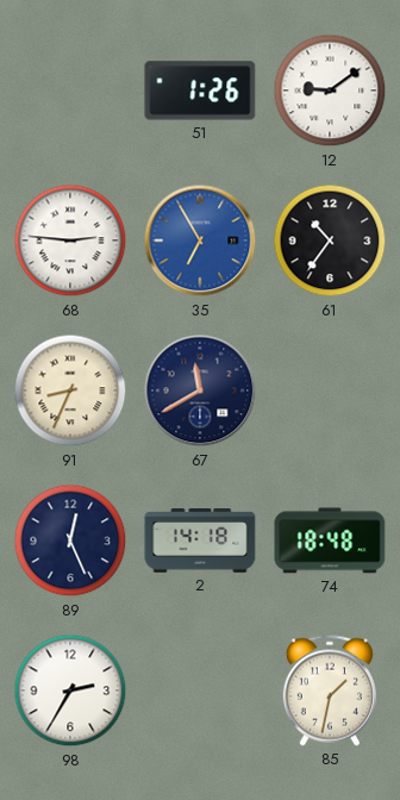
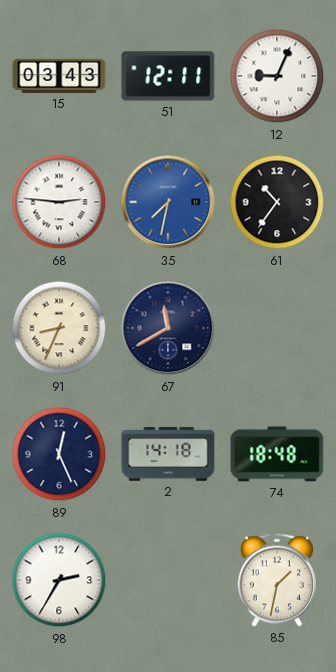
15: none -> 03:43 (59, 76)
51: 1:26 -> 12:11 (168, 76)
12: 9:09 -> 9:04 (277, 76)
35: 6:55 -> 7:32 (168, 202)
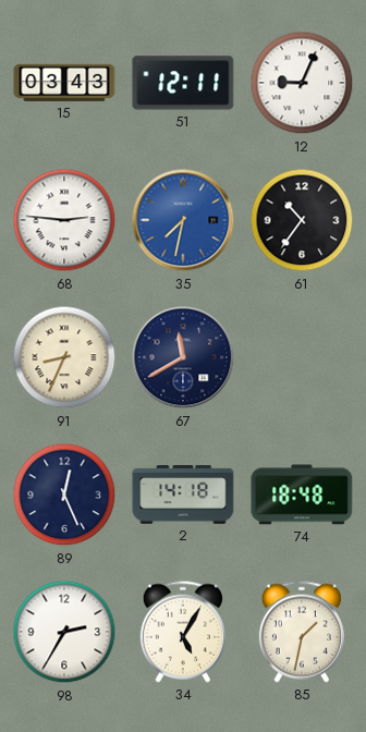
34: none -> 5:05 (183, 632)
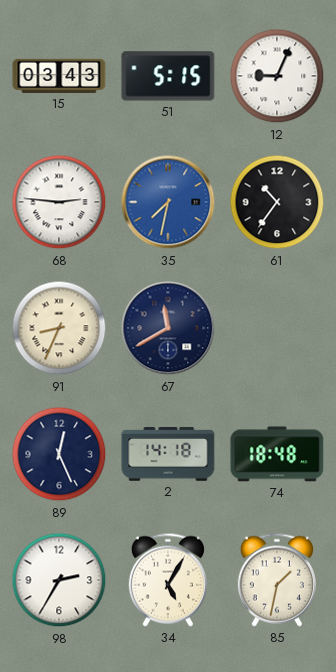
51: 12:11 -> 5:15 (168, 76)
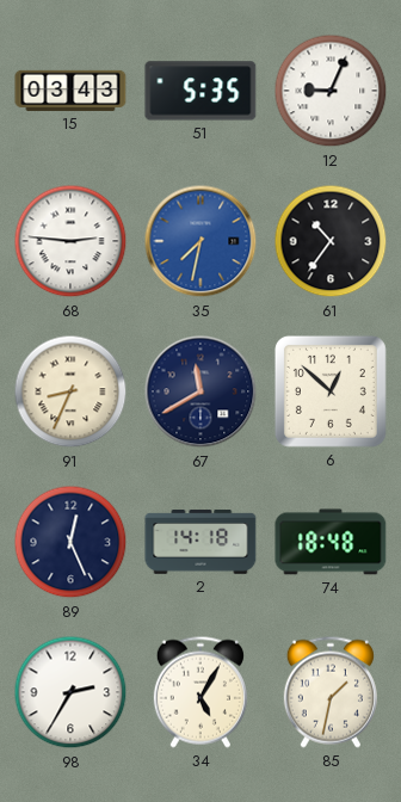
51: 5:15 -> 5:35 (200, 91)
6: none -> 12:52 (331, 391)
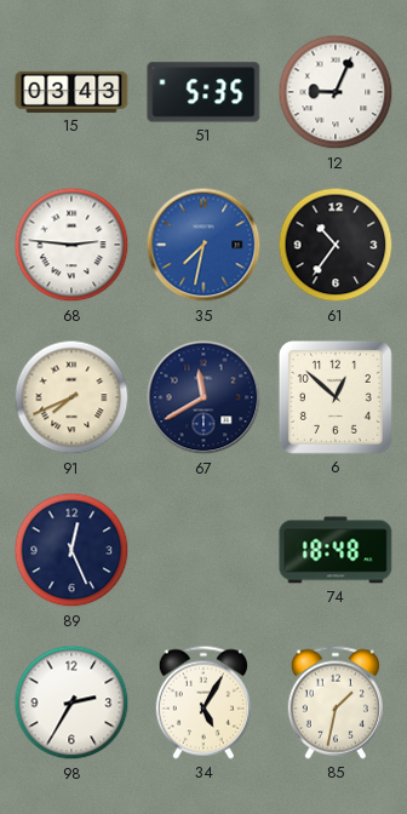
91: 8:34 -> 7:41 (71, 397)
2: 14:18 -> none (200, 542)
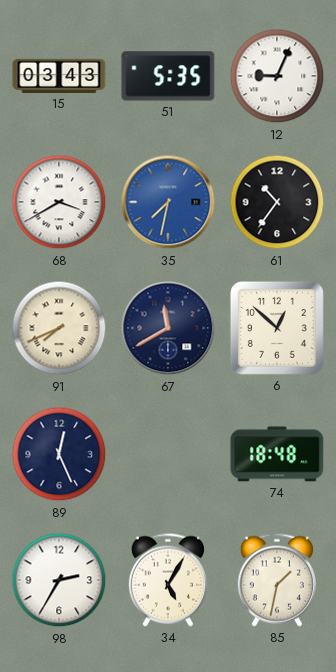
68: 2:46 -> 3:40 (59, 202)
